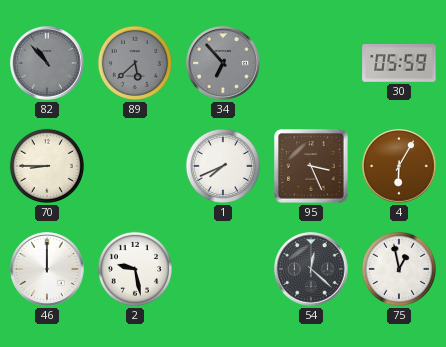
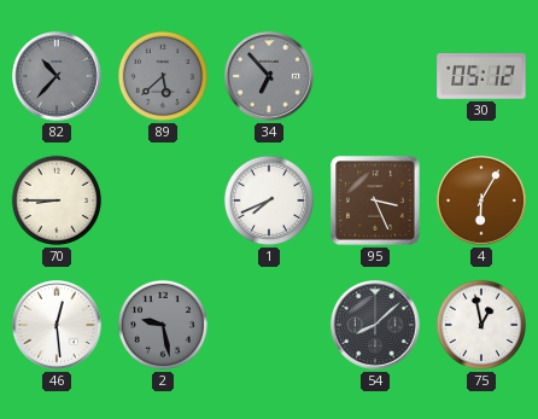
82: 10:53 -> 10:37 (57, 76)
30: 05:59 -> 05:12 (481, 76)
46: 12:00 -> 12:29 (57, 325)
2 dial: white -> grey (163, 325)
54: 12:22 -> 8:08 (375, 325)
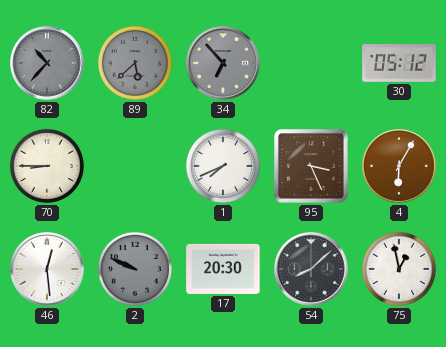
2: 9:28 -> 9:49 (135, 269)
17: none -> 20:30 (223, 269)
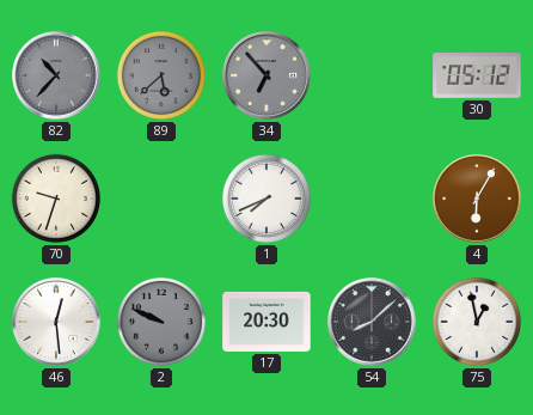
70: 8:45 -> 9:33 (56, 199)
95: 3:26 -> none (311, 166)
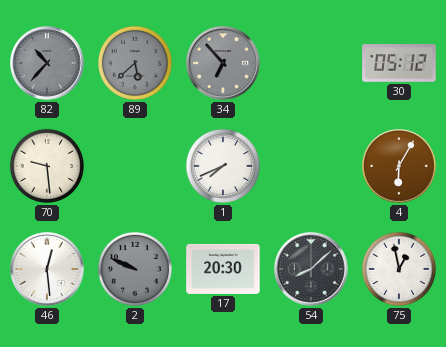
70: 9:33 -> 9:29 (47, 166)
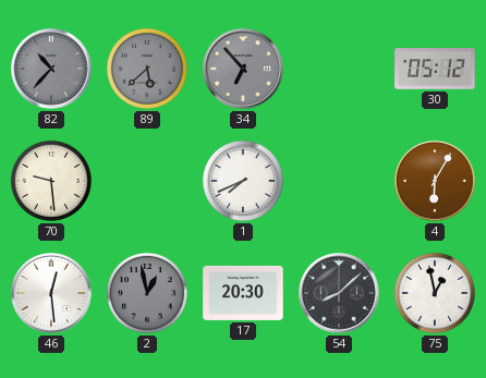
2: 9:49 -> 12:58 (147, 293)
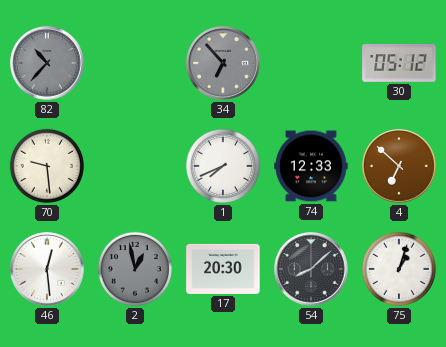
89: 5:38 -> none (147, 69)
74: none -> 12:33 (311, 166)
4: 6:05 -> 6:52 (399, 166)
75: 12:58 -> 1:03 (399, 269)
